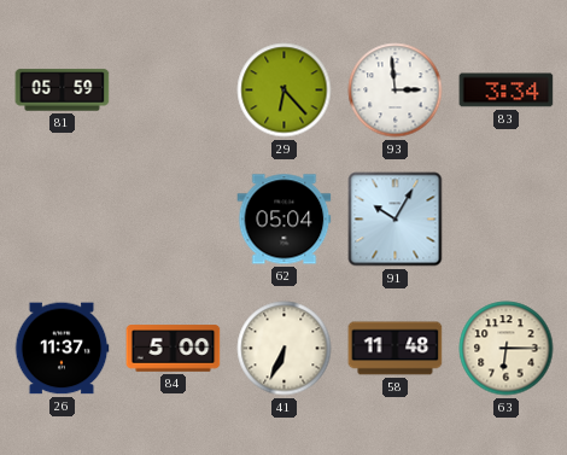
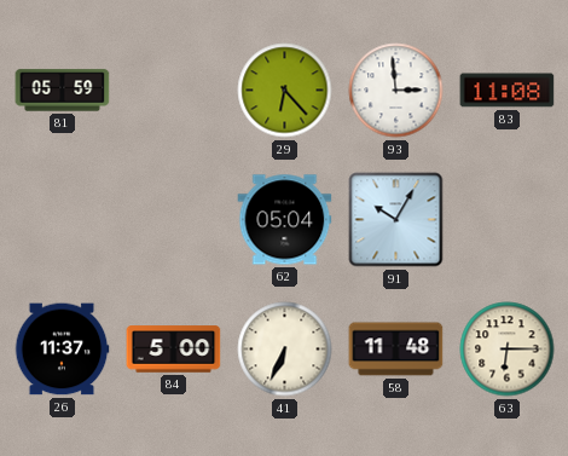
83: 3:34 -> 11:08 (508, 91)
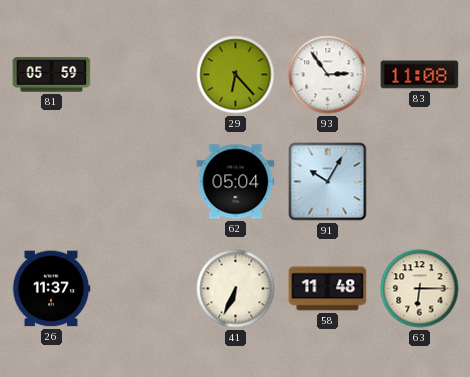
93: 2:59 -> 2:54 (328, 75)
84: 5:00 -> none (174, 350)
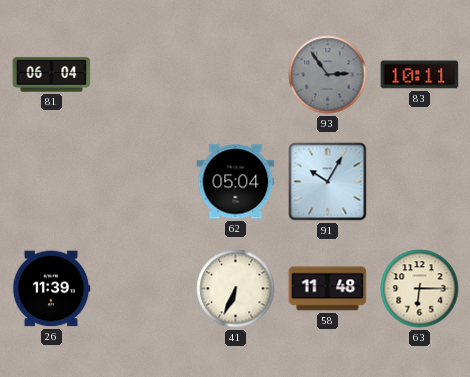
81: 05:59 -> 06:04 (52, 75)
29: 6:23 -> none (236, 75)
93 dial: white -> grey (328, 75)
83: 11:08 -> 10:11 (420, 75)
26: 11:37 -> 11:39 (51, 289)
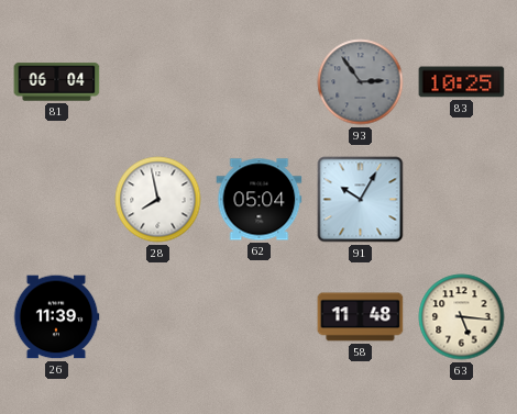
83: 10:11 -> 10:25 (462, 82)
28: none -> 7:58 (158, 200)
41: 6:34 -> none (236, 289)
63: 6:15 -> 5:16 (462, 317)
